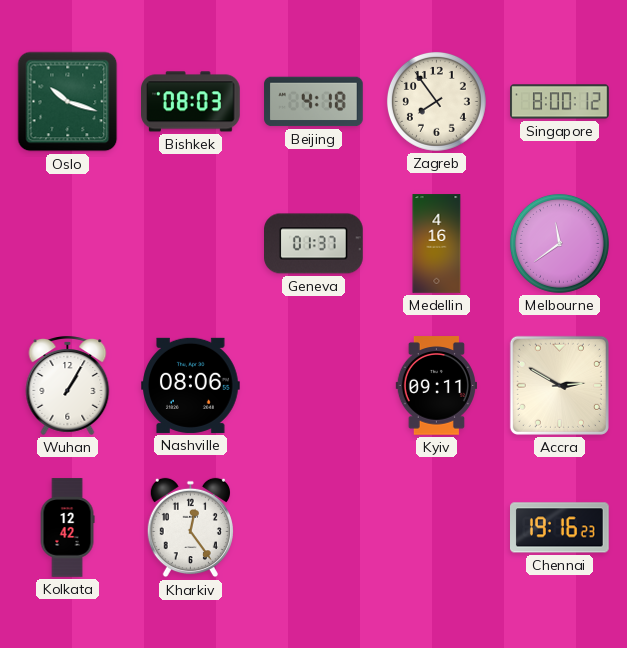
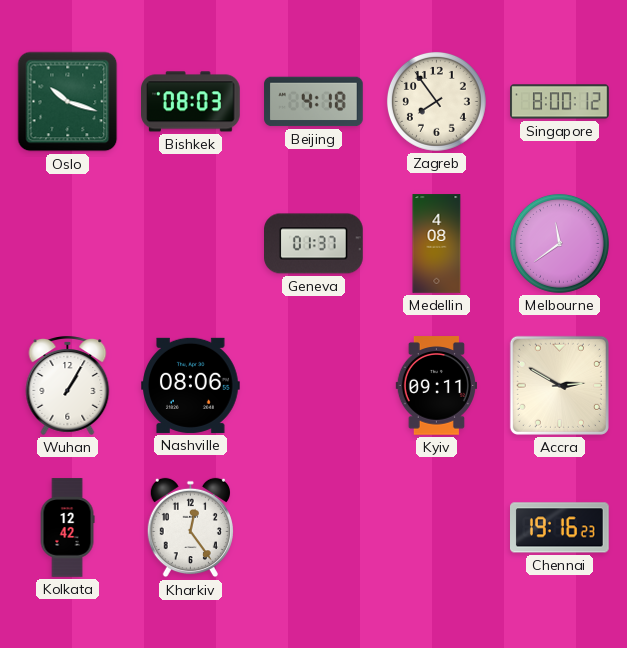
Medellin: 4:16 -> 4:08 (437, 244)
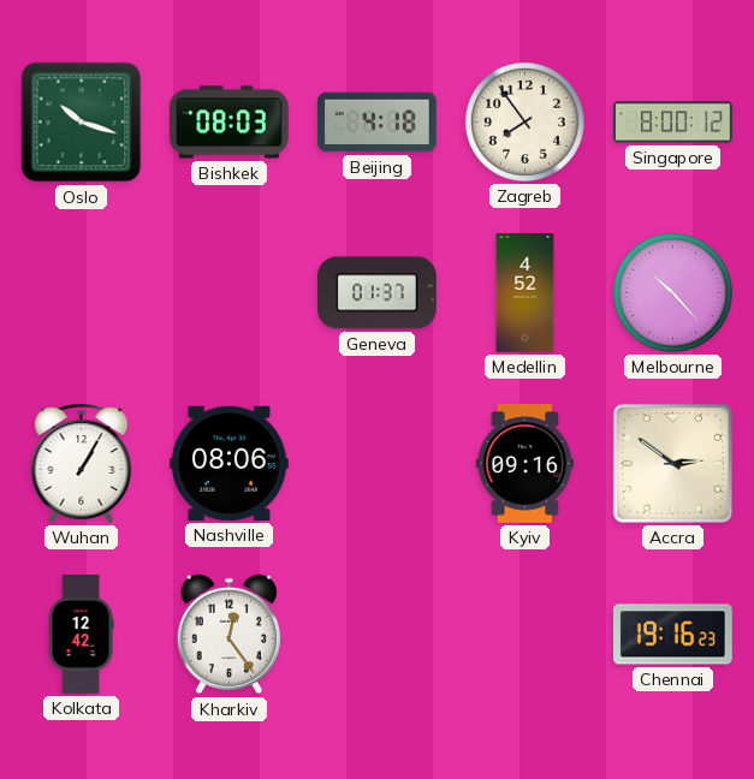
Medellin: 4:08 -> 4:52 (526, 293)
Melbourne: 11:39 -> 10:23 (672, 292)
Kyiv: 09:11 -> 09:16 (524, 464)
Accra: 2:50 -> 2:51 (672, 463)
